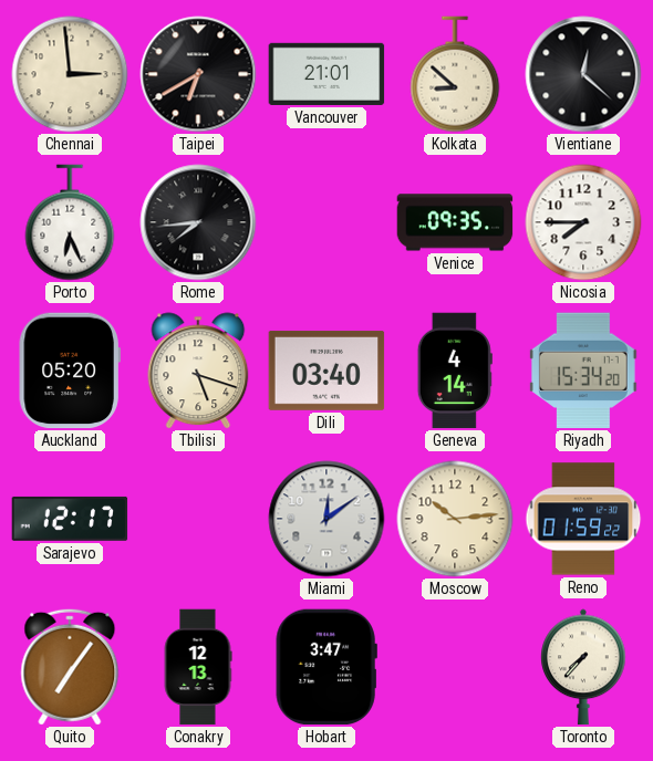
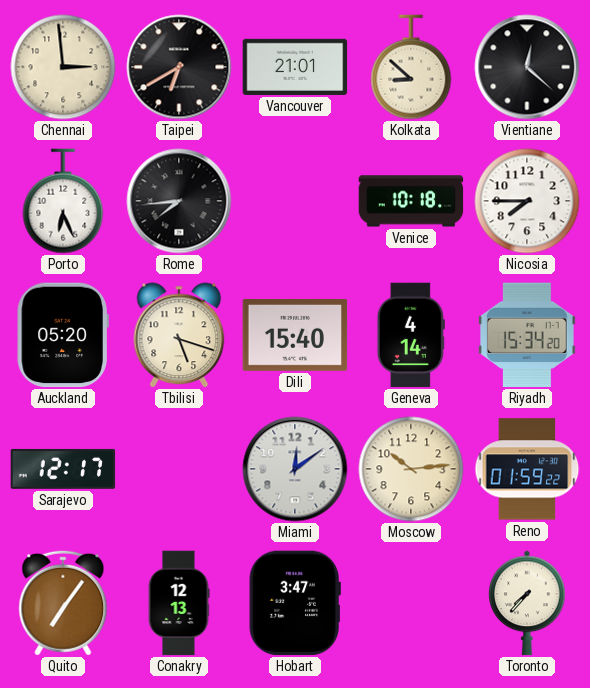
Venice: 09:35 -> 10:18 (411, 201)
Dili: 03:40 -> 15:40 (295, 335)
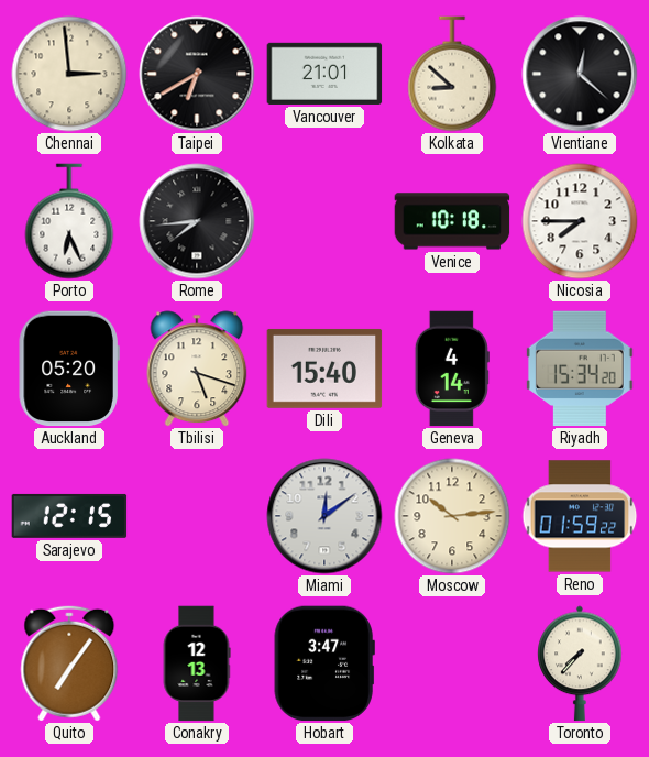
Sarajevo: 12:17 -> 12:15 (69, 516)
